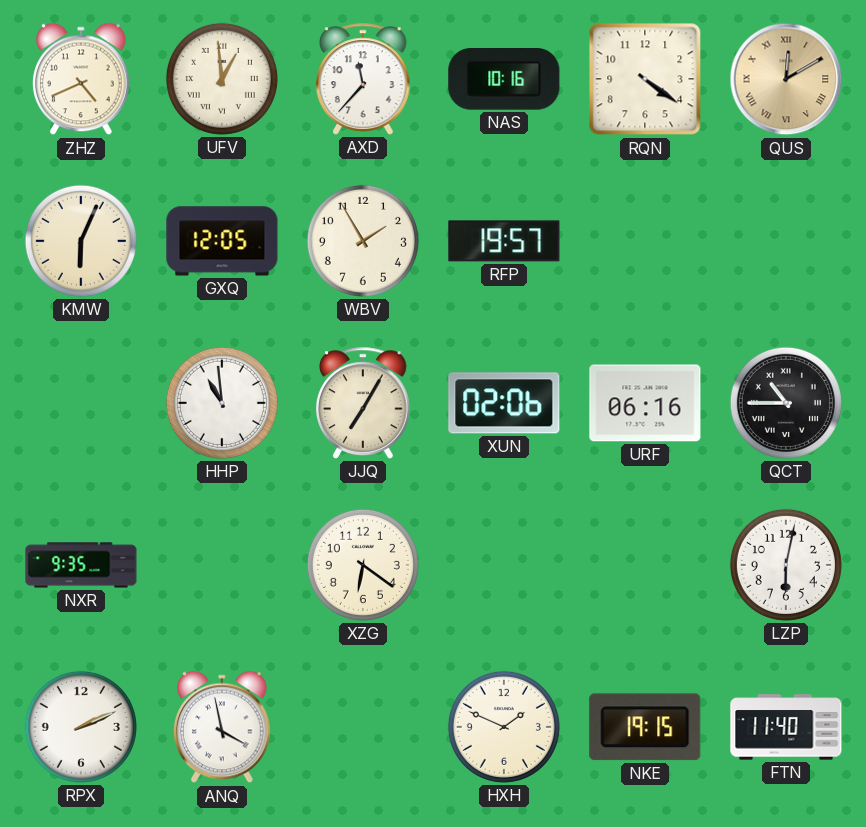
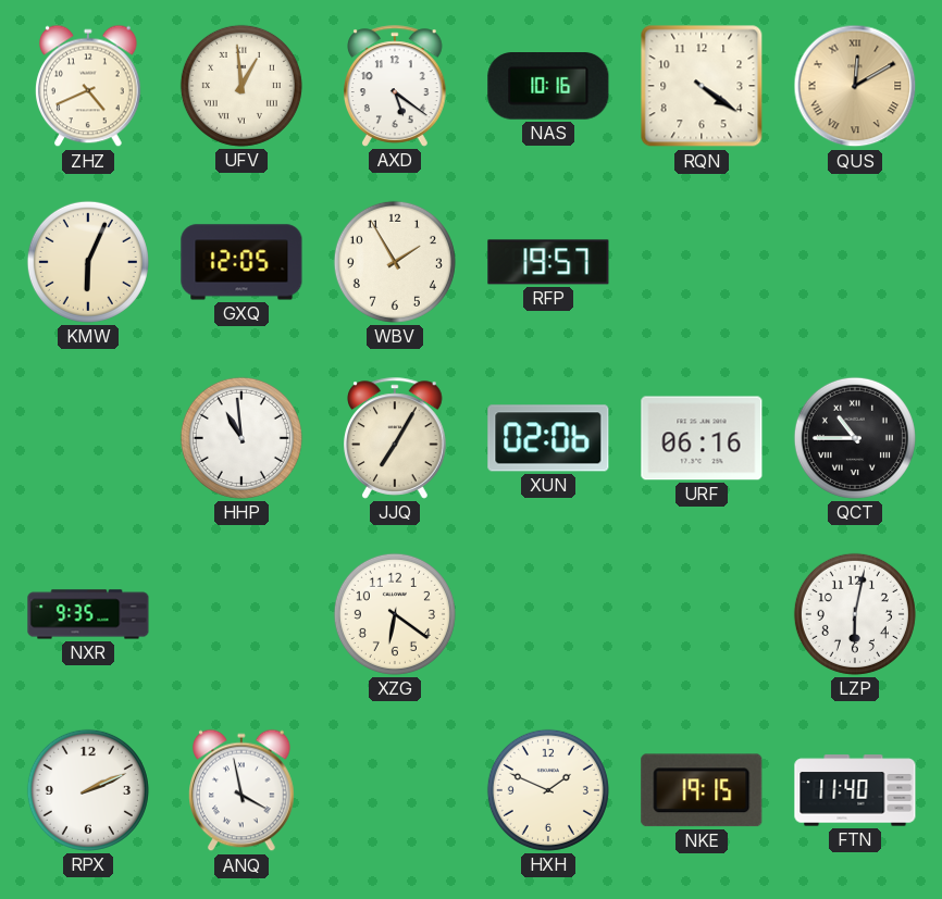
AXD: 11:37 -> 5:21 (396, 86)
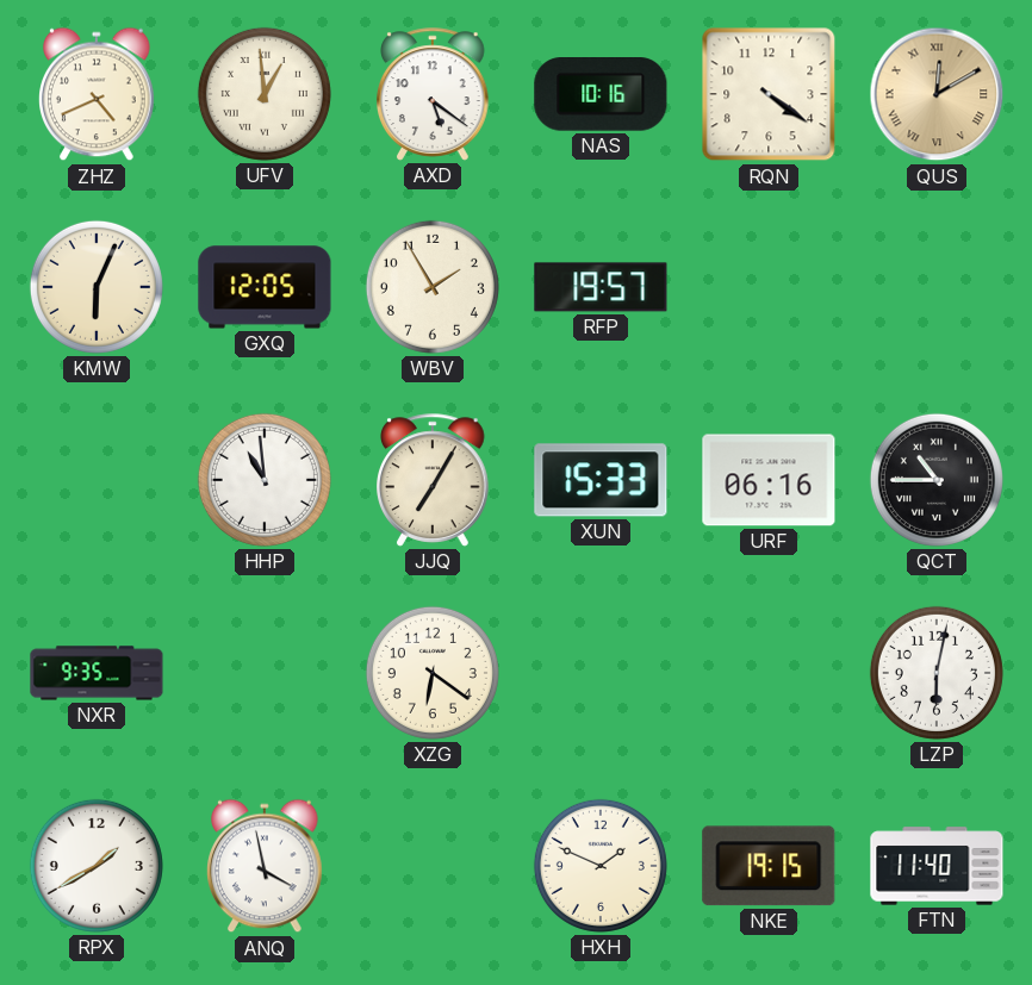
XUN: 02:06 -> 15:33 (601, 480)
RPX: 2:11 -> 1:40 (97, 866)
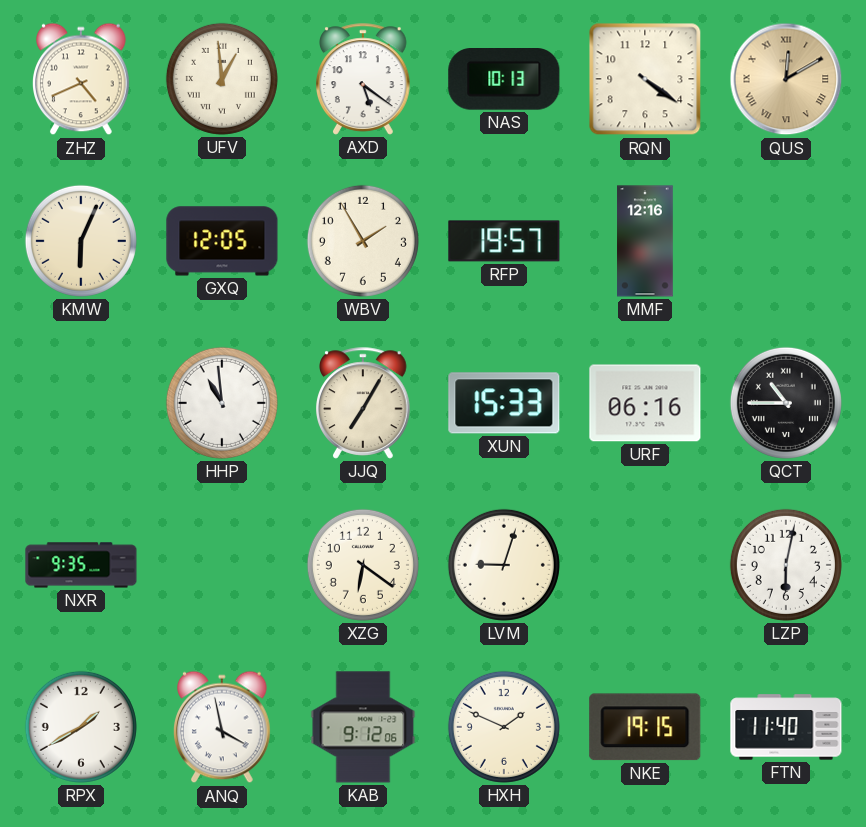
NAS: 10:16 -> 10:13 (504, 80)
MMF: none -> 12:16 (645, 241)
LVM: none -> 9:03 (504, 565)
KAB: none -> 9:12 (363, 727)
